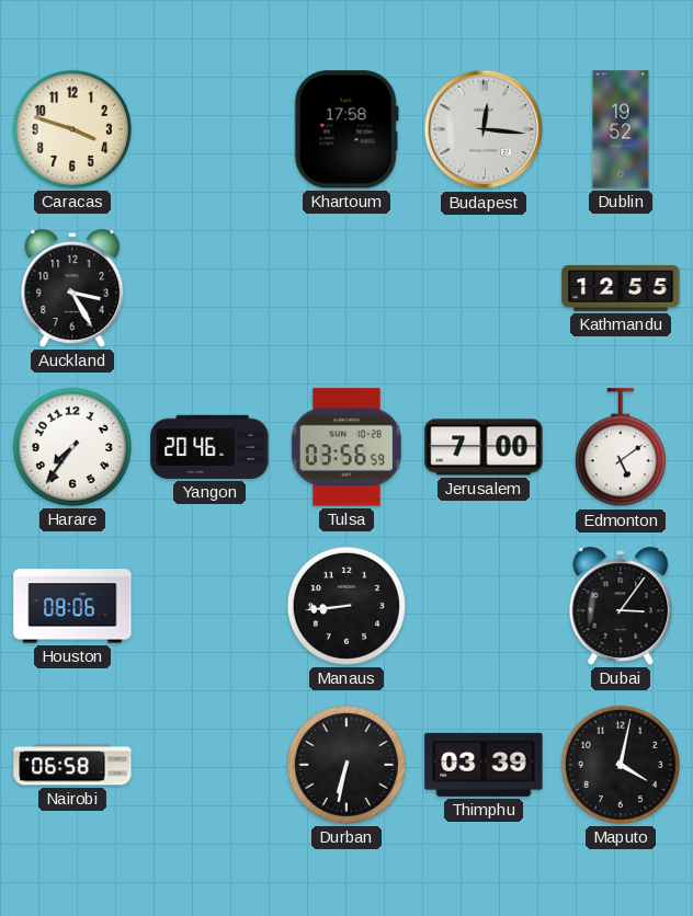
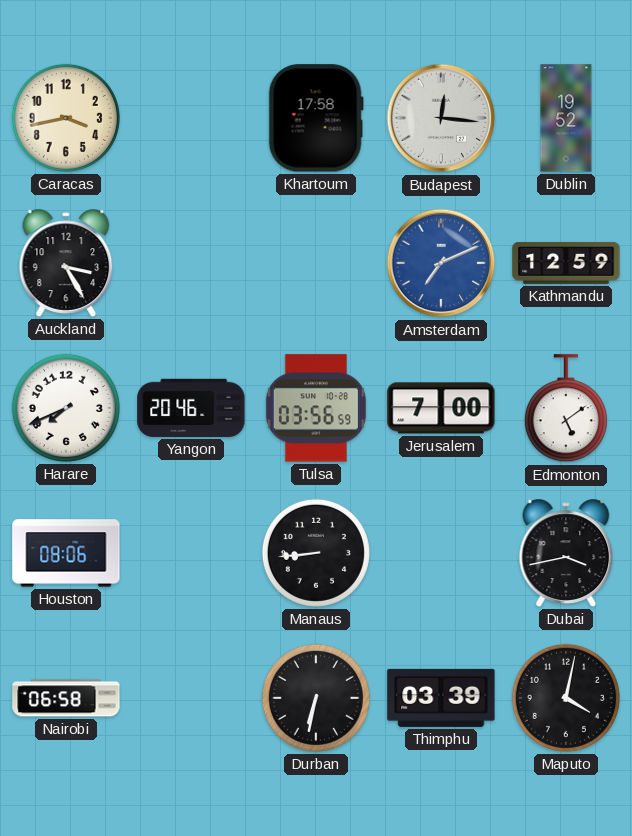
Caracas: 3:48 -> 3:43 (66, 118)
Amsterdam: none -> 7:11 (441, 263)
Kathmandu: 12:55 -> 12:59 (566, 264)
Harare: 7:36 -> 7:41 (66, 408)
Dubai: 3:06 -> 3:43 (566, 553)
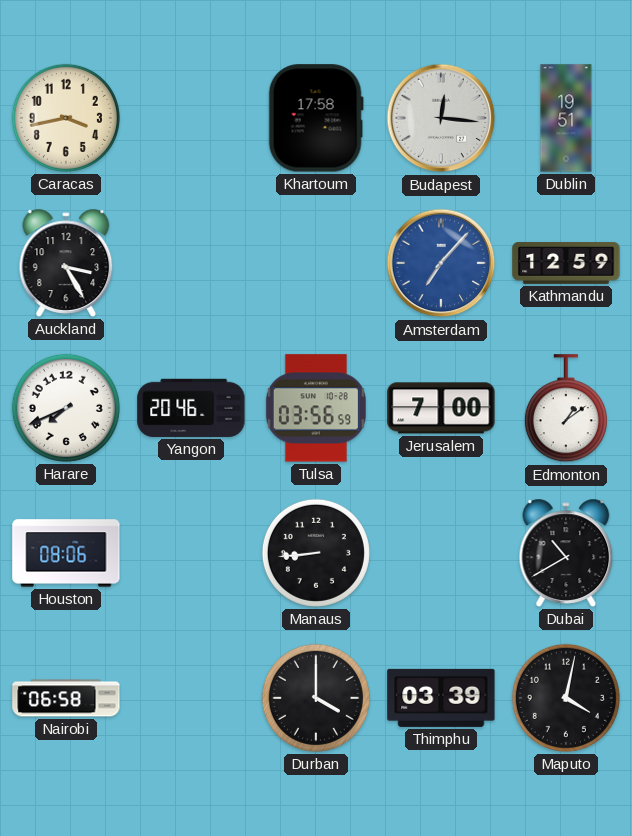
Dublin: 19:52 -> 19:51 (566, 118)
Amsterdam: 7:11 -> 7:07 (441, 263)
Edmonton: 5:09 -> 1:09 (566, 409)
Dubai: 3:43 -> 10:40 (566, 553)
Durban: 6:32 -> 4:00 (316, 698)
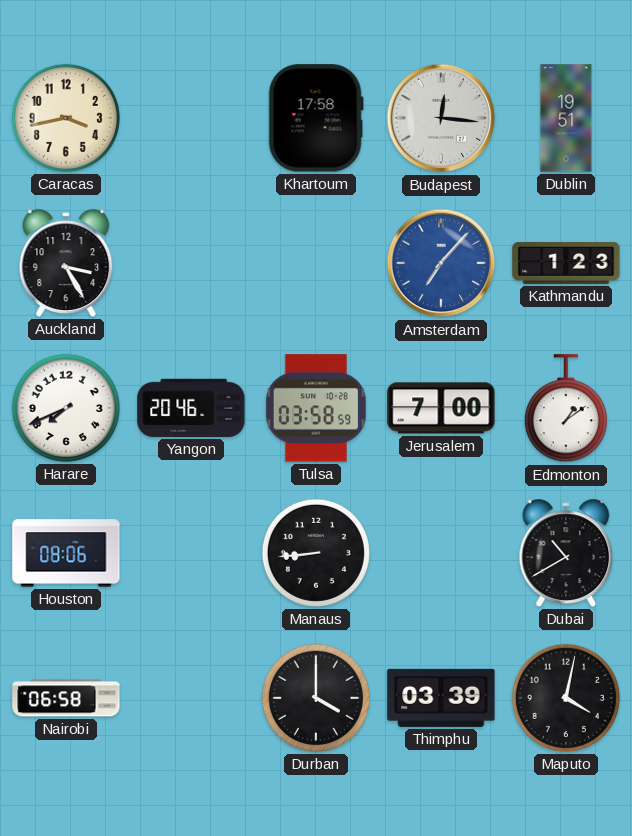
Kathmandu: 12:59 -> 1:23 (566, 264)
Tulsa: 03:56 -> 03:58 (316, 408)
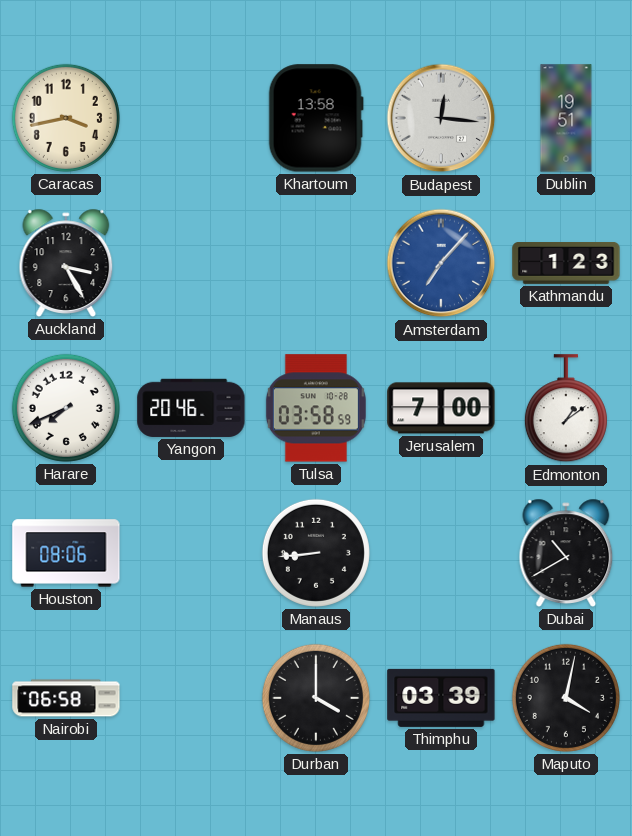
Khartoum: 17:58 -> 13:58 (316, 118)
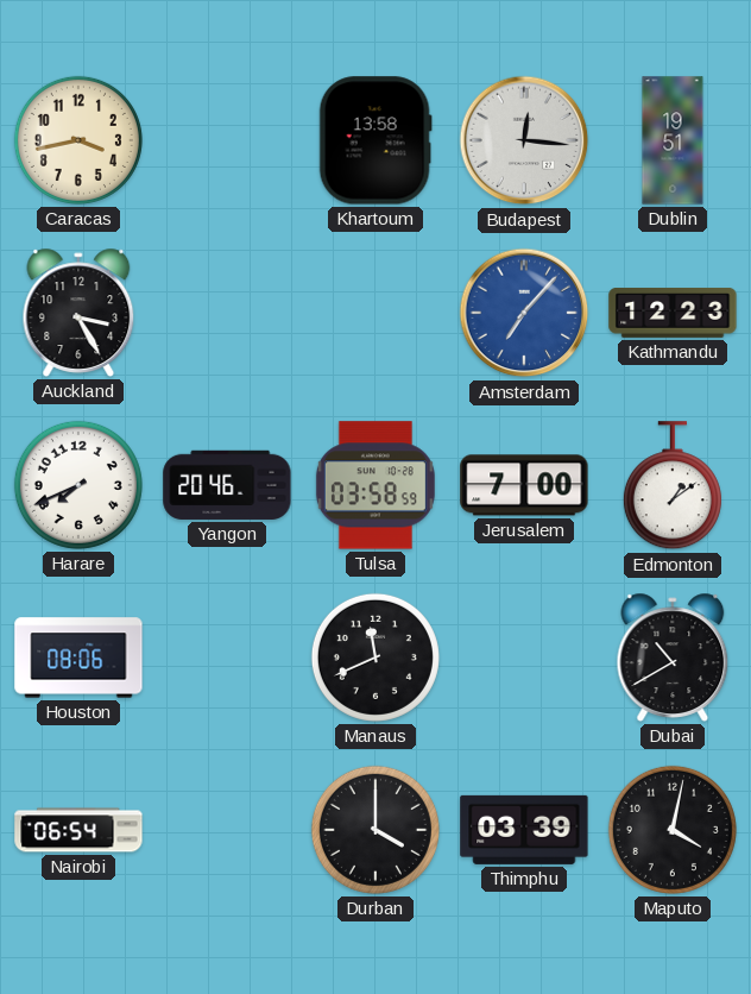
Kathmandu: 1:23 -> 12:23 (673, 314)
Manaus: 8:44 -> 11:41 (375, 658)
Nairobi: 06:58 -> 06:54 (78, 830)
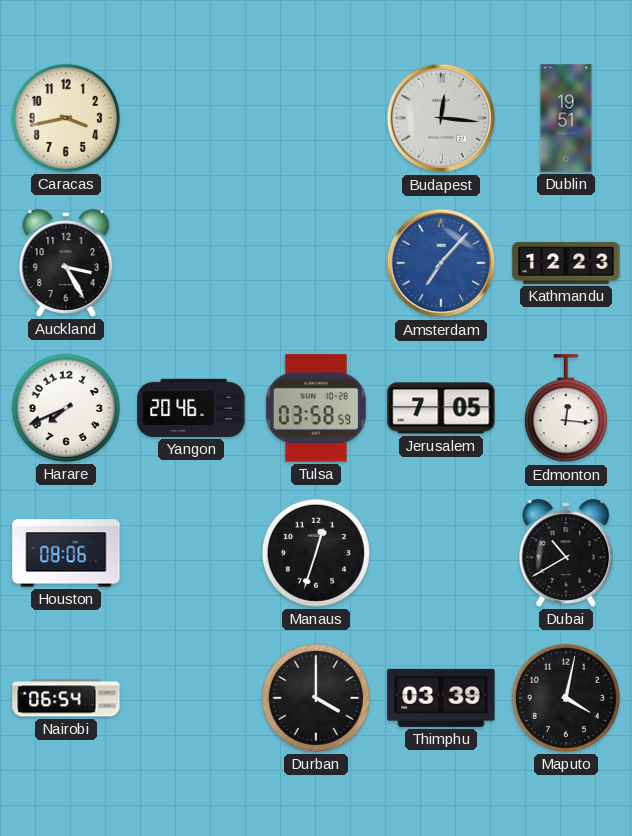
Khartoum: 13:58 -> none (375, 140)
Jerusalem: 7:00 -> 7:05 (441, 408)
Edmonton: 1:09 -> 12:16 (566, 409)
Manaus: 11:41 -> 12:33 (316, 553)
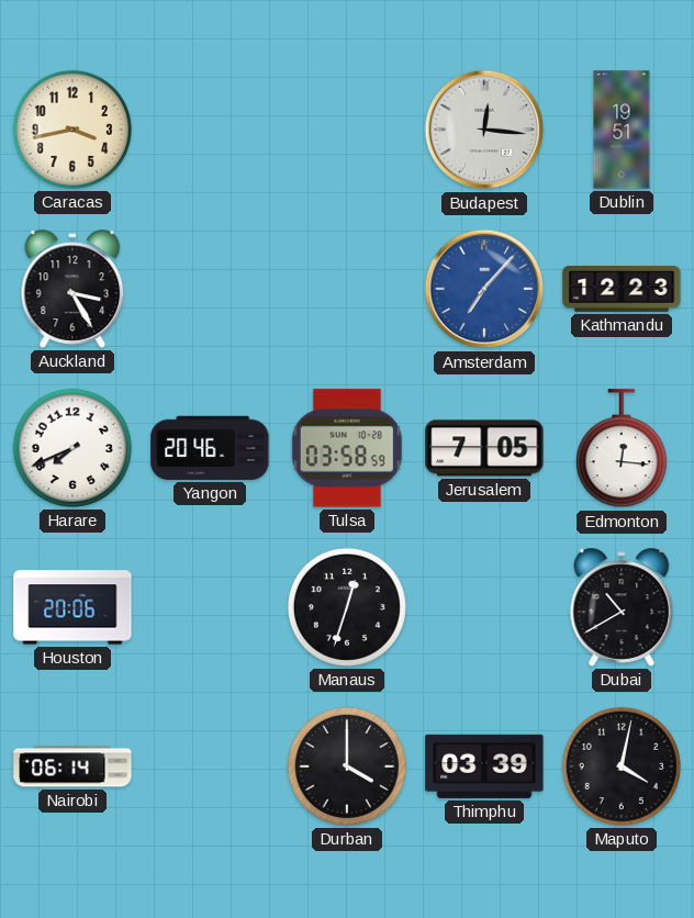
Houston: 08:06 -> 20:06 (72, 607)
Nairobi: 06:54 -> 06:14 (72, 766)
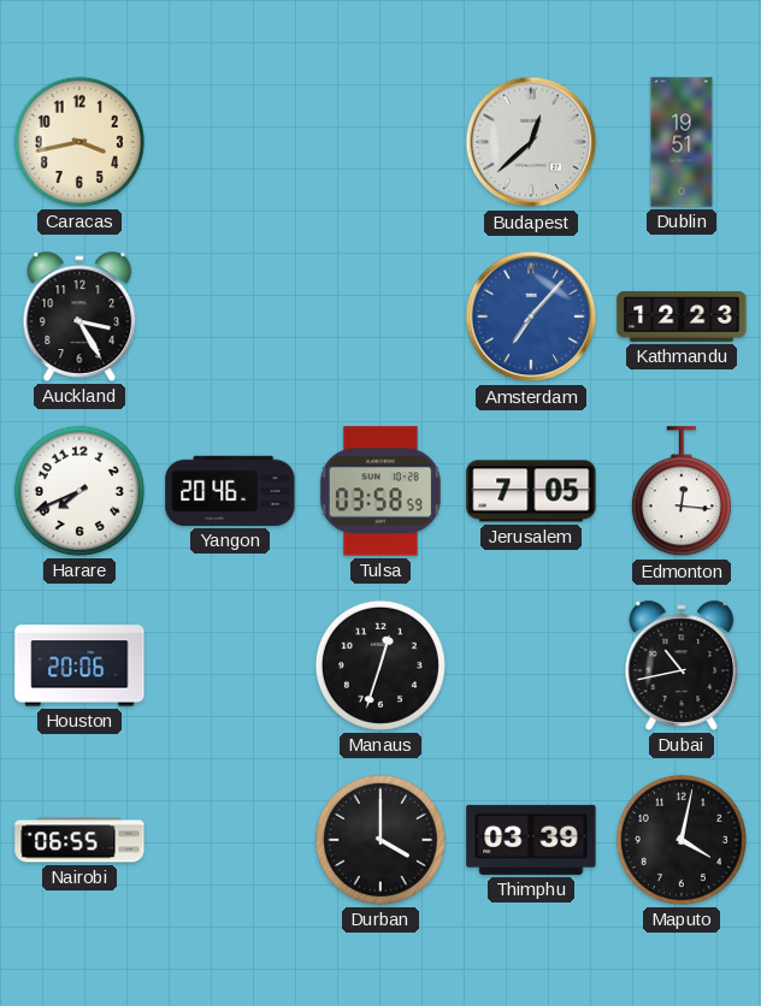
Budapest: 12:16 -> 12:38 (531, 142)
Dubai: 10:40 -> 10:43 (682, 665)
Nairobi: 06:14 -> 06:55 (79, 840)
